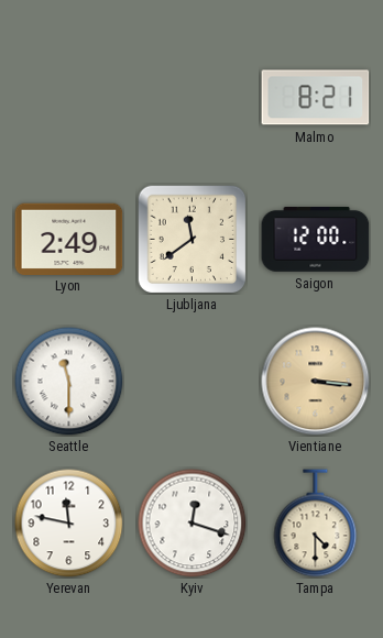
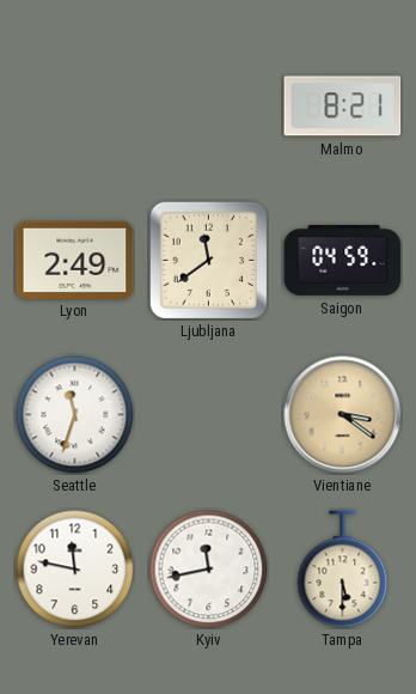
Saigon: 12:00 -> 04:59 (343, 261)
Seattle: 11:30 -> 11:33 (75, 415)
Vientiane: 3:16 -> 3:21 (343, 415)
Kyiv: 12:18 -> 11:43 (209, 570)
Tampa: 4:30 -> 5:30 (343, 570)
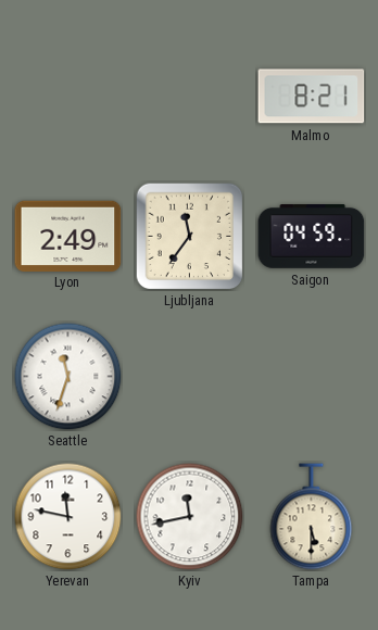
Ljubljana: 11:39 -> 11:36 (189, 236)
Vientiane: 3:21 -> none (343, 415)
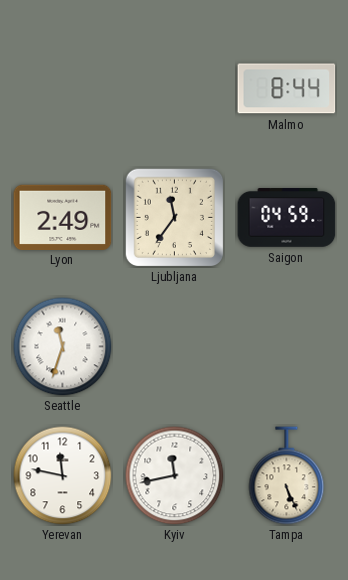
Malmo: 8:21 -> 8:44 (287, 89)
Tampa: 5:30 -> 5:26 (287, 476)
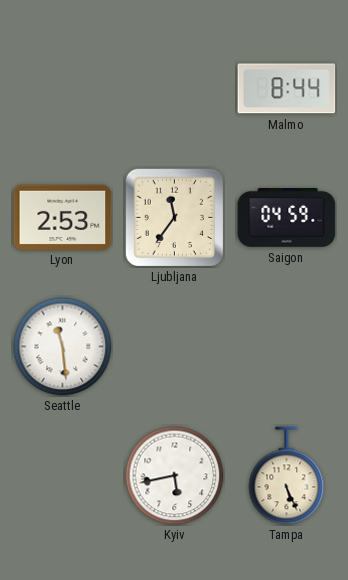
Lyon: 2:49 -> 2:53 (63, 217)
Seattle: 11:33 -> 11:29 (63, 347)
Yerevan: 11:47 -> none (63, 476)
Kyiv: 11:43 -> 5:43 (175, 476)
